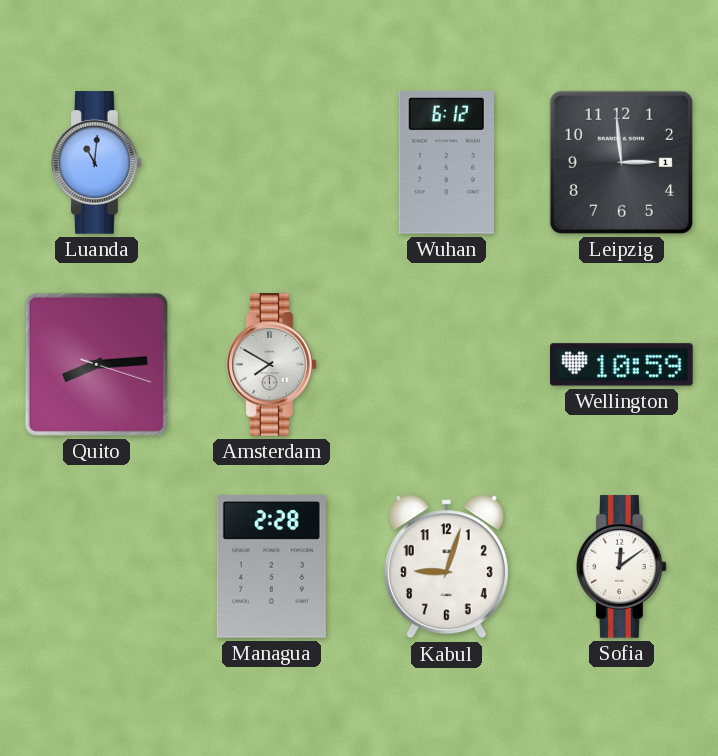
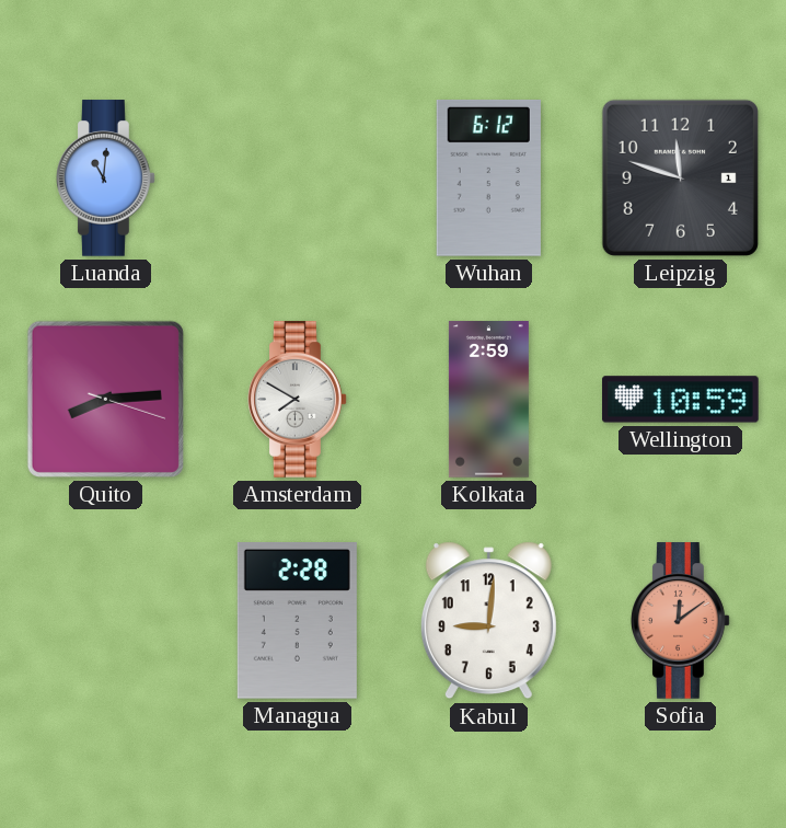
Leipzig: 2:59 -> 11:48 (680, 177)
Kolkata: none -> 2:59 (488, 400)
Kabul: 9:03 -> 9:01 (488, 621)
Sofia dial: white -> salmon (681, 621)
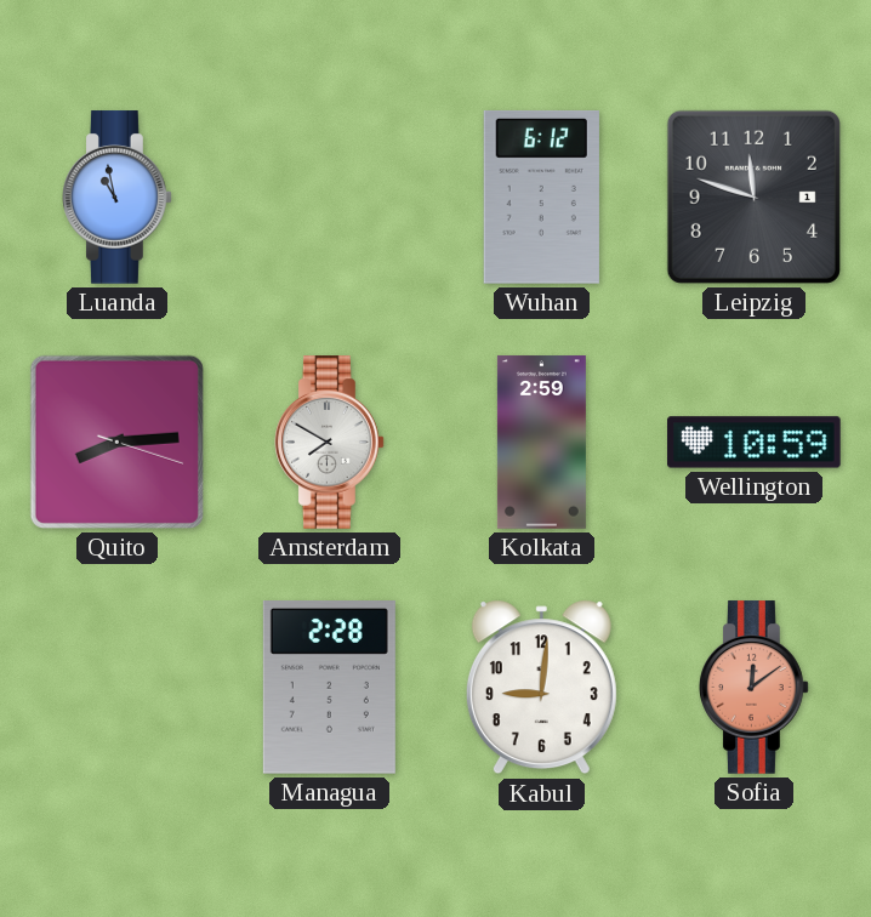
Luanda: 11:01 -> 10:58 (118, 198)
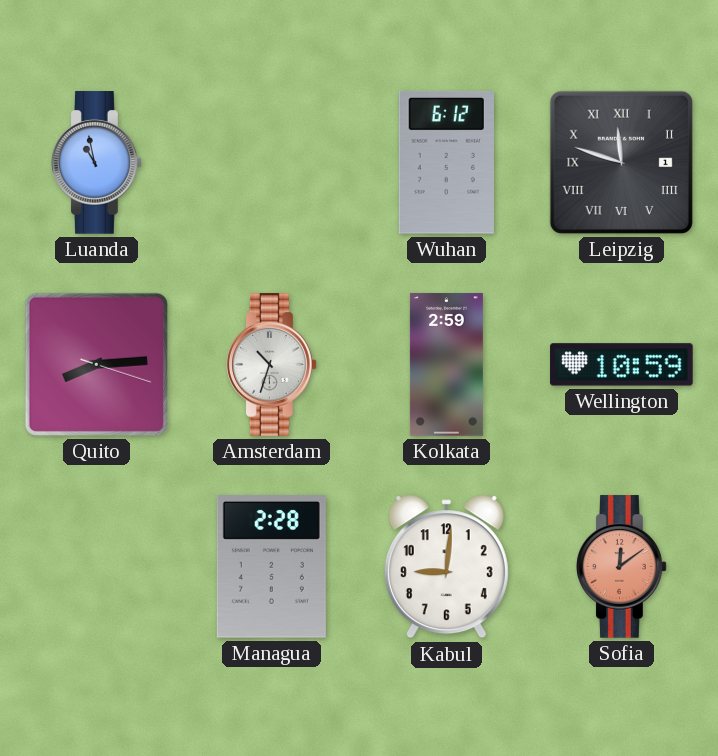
Leipzig numerals: Arabic -> Roman (621, 162)
Amsterdam: 7:50 -> 10:33 (272, 365)
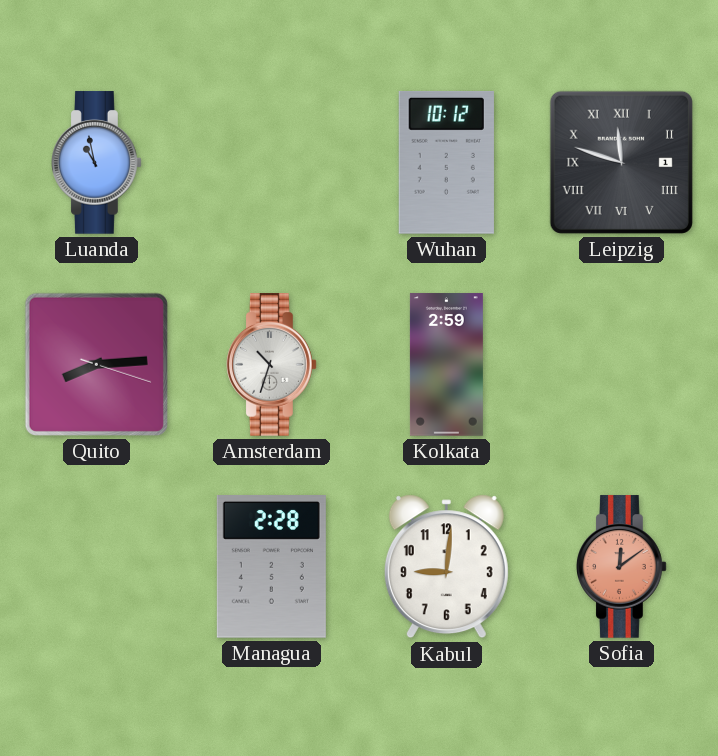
Wuhan: 6:12 -> 10:12 (446, 162)
Wellington: 10:59 -> none (622, 365)
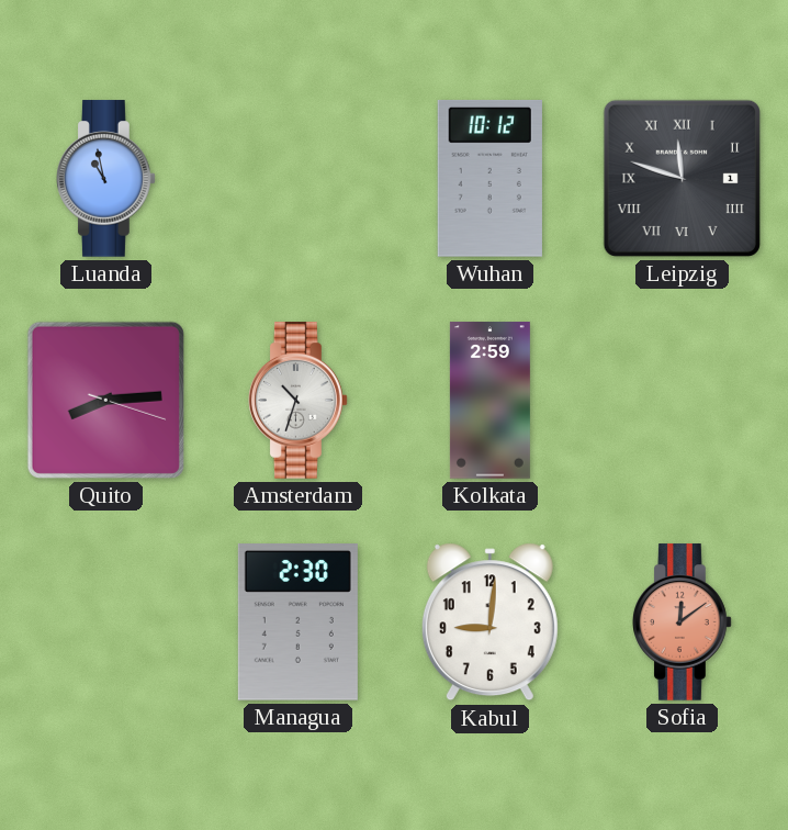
Managua: 2:28 -> 2:30 (297, 622)
